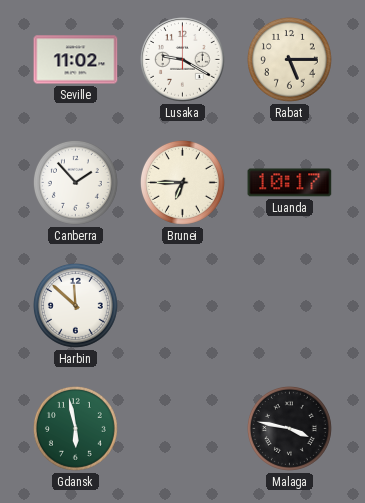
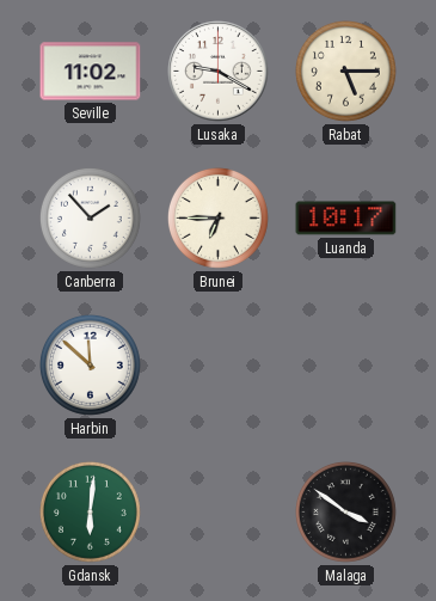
Gdansk: 5:58 -> 6:01 (90, 511)
Malaga: 3:47 -> 3:51 (345, 511)
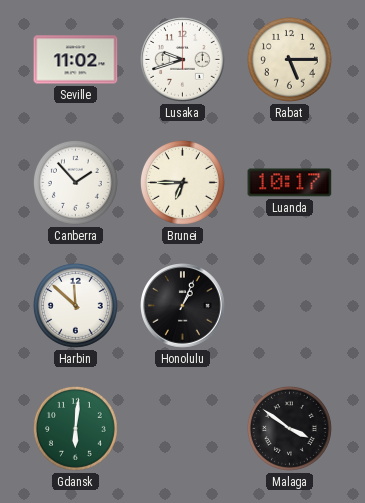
Lusaka: 9:20 -> 9:42 (183, 60)
Honolulu: none -> 1:04 (183, 306)
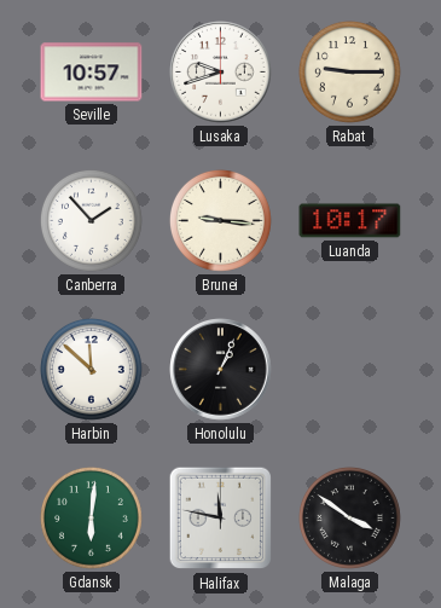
Seville: 11:02 -> 10:57 (92, 73)
Rabat: 5:15 -> 9:15 (349, 71)
Brunei: 6:45 -> 9:16 (220, 220)
Halifax: none -> 11:47 (221, 519)
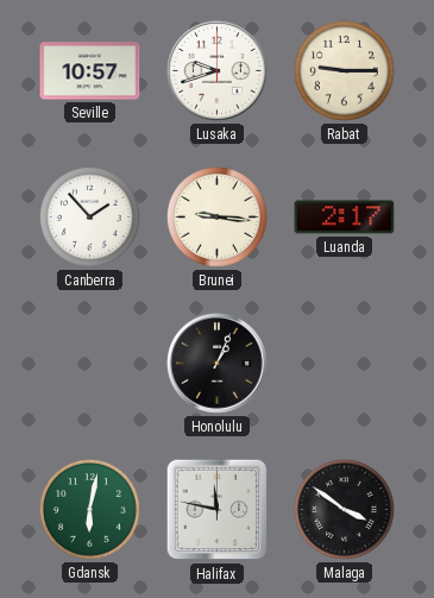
Luanda: 10:17 -> 2:17 (345, 218)
Harbin: 11:52 -> none (91, 369)
Gdansk: 6:01 -> 6:02 (89, 509)
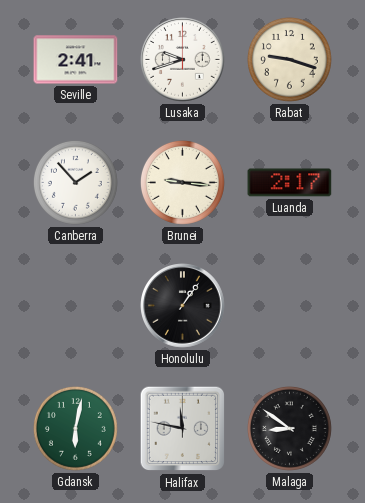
Seville: 10:57 -> 2:41 (76, 60)
Rabat: 9:15 -> 9:18 (289, 59)
Honolulu: 1:04 -> 1:06 (183, 306)
Malaga: 3:51 -> 8:51 (289, 428)
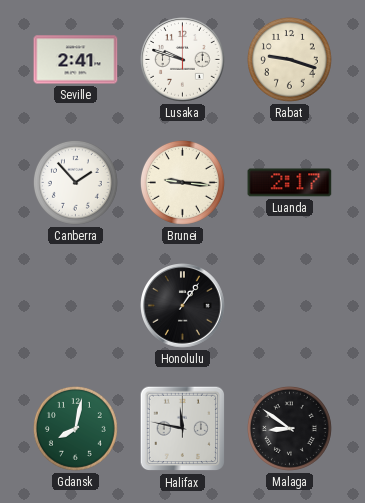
Lusaka: 9:42 -> 9:48 (183, 60)
Gdansk: 6:02 -> 8:02 (75, 428)
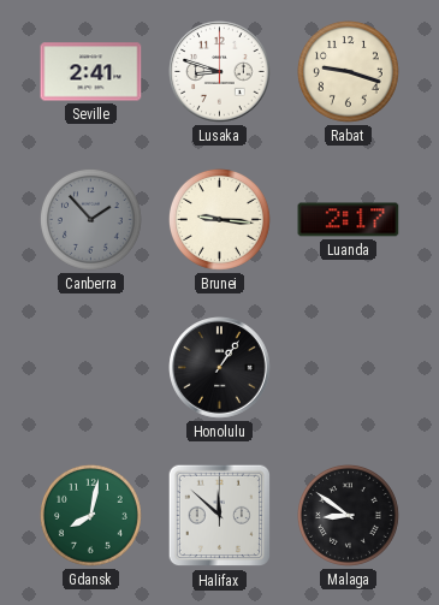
Lusaka: 9:48 -> 8:48 (220, 72)
Canberra dial: white -> grey (90, 219)
Halifax: 11:47 -> 11:52 (220, 516)
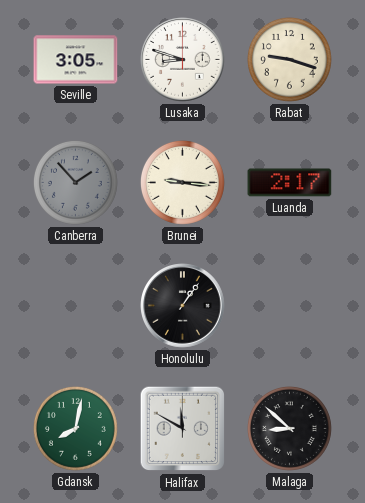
Seville: 2:41 -> 3:05 (76, 60)
Halifax: 11:52 -> 11:50 (183, 429)
Malaga: 8:51 -> 8:52 (289, 428)
